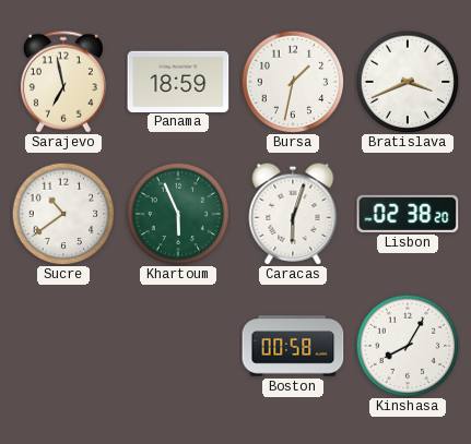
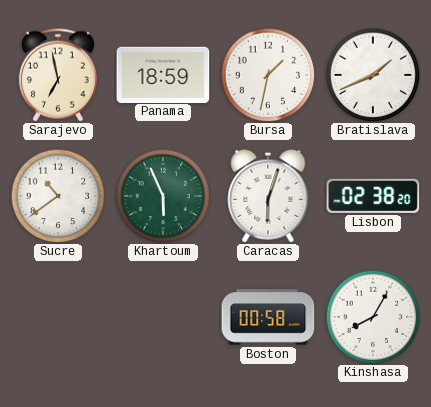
Bratislava: 3:41 -> 1:41 (373, 75)
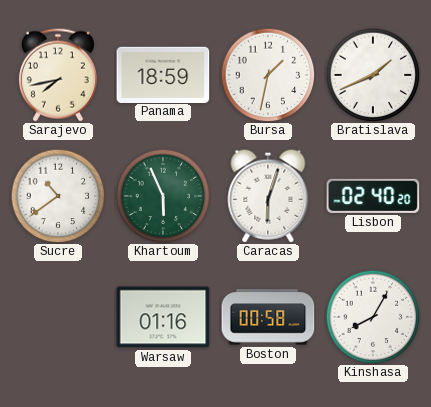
Sarajevo: 6:58 -> 7:43 (58, 75)
Lisbon: 02:38 -> 02:40 (373, 196)
Warsaw: none -> 01:16 (163, 317)
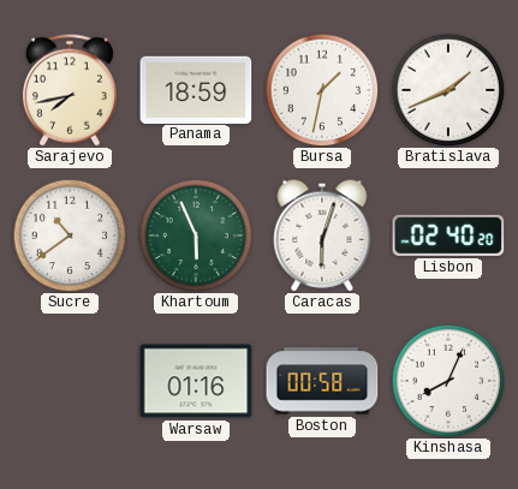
Kinshasa: 8:05 -> 8:04 (448, 381)
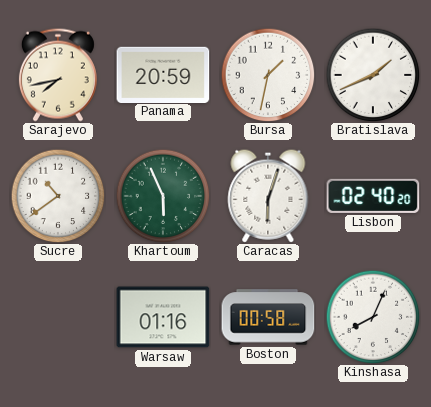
Panama: 18:59 -> 20:59 (163, 74)
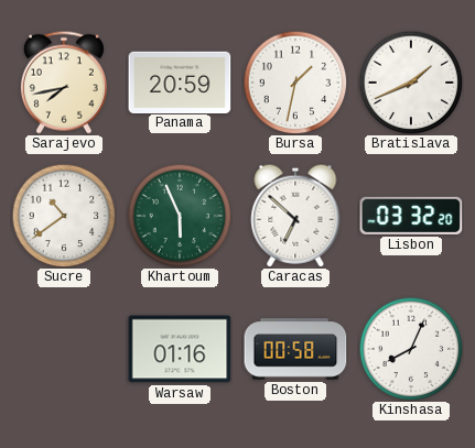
Caracas: 6:03 -> 6:52 (295, 216)
Lisbon: 02:40 -> 03:32 (411, 216)
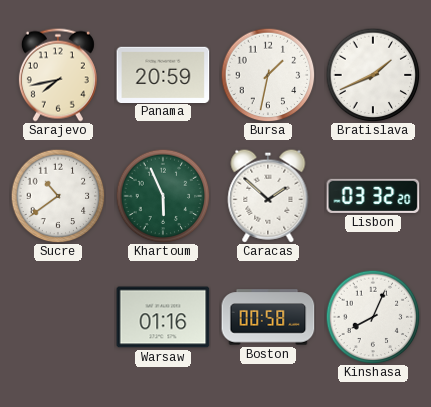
Caracas: 6:52 -> 1:52 (268, 196)
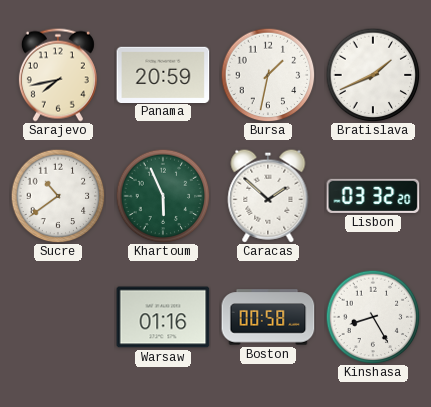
Kinshasa: 8:04 -> 8:25 (373, 317)
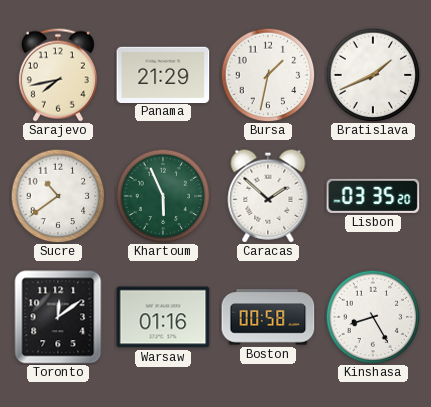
Panama: 20:59 -> 21:29 (163, 74)
Lisbon: 03:32 -> 03:35 (373, 196)
Toronto: none -> 12:09 (58, 317)
